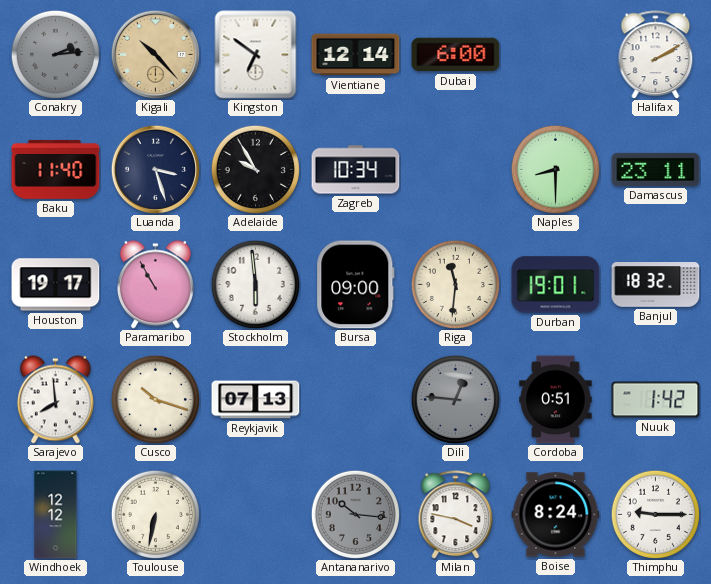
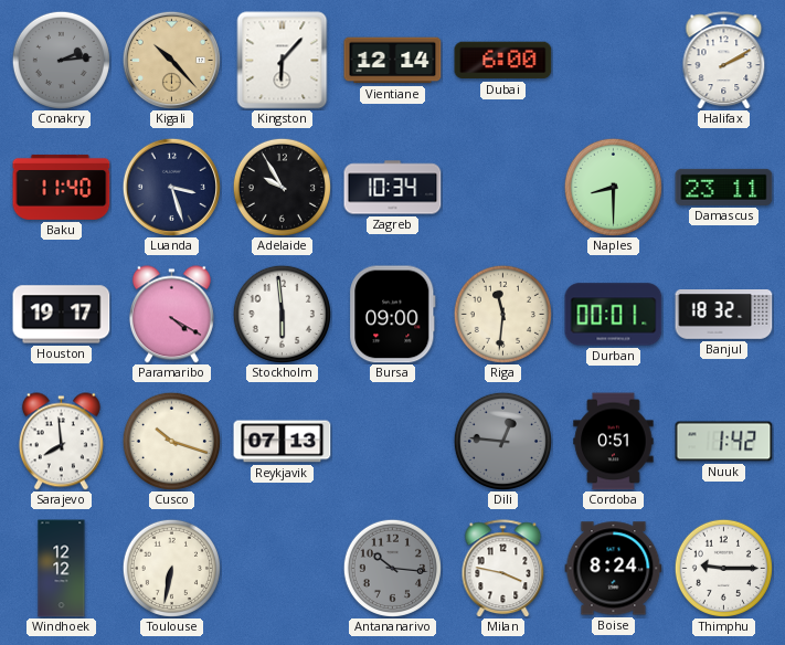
Kingston: 6:51 -> 6:07 (283, 61)
Paramaribo: 10:55 -> 4:20 (171, 315)
Durban: 19:01 -> 00:01 (614, 315)
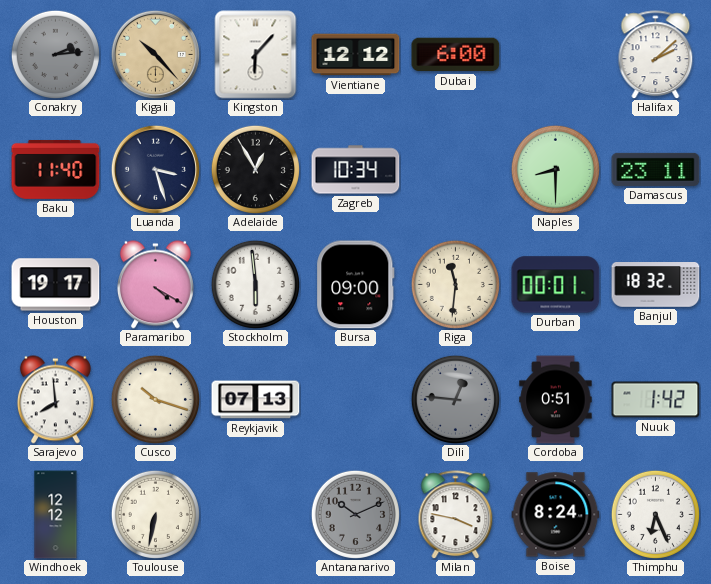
Vientiane: 12:14 -> 12:12 (356, 55)
Halifax: 2:10 -> 2:08 (656, 55)
Adelaide: 9:55 -> 12:55 (255, 169)
Antananarivo: 10:16 -> 10:11 (355, 514)
Thimphu: 9:15 -> 6:26 (655, 514)
